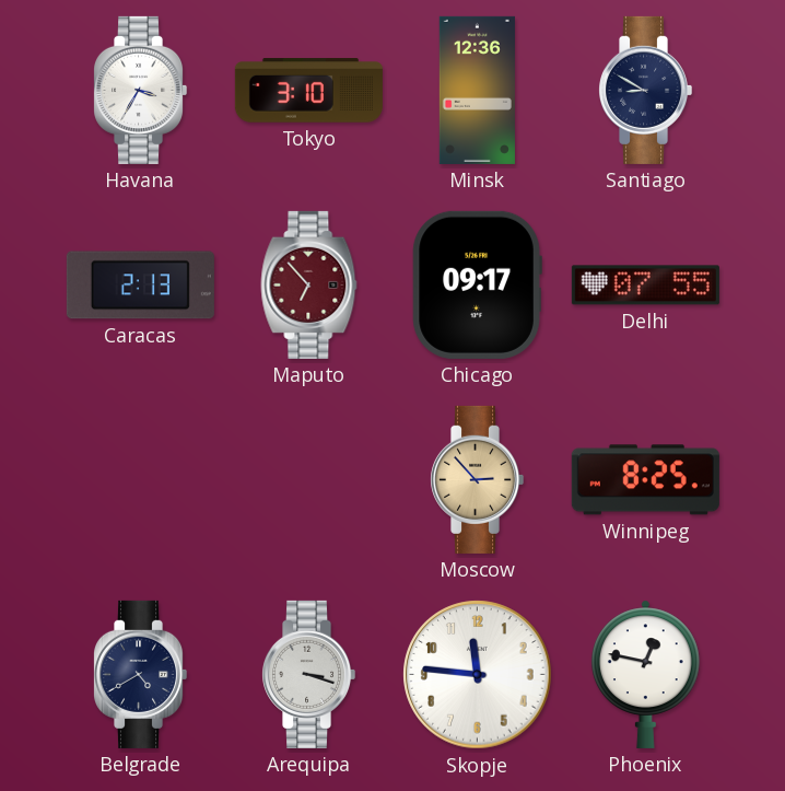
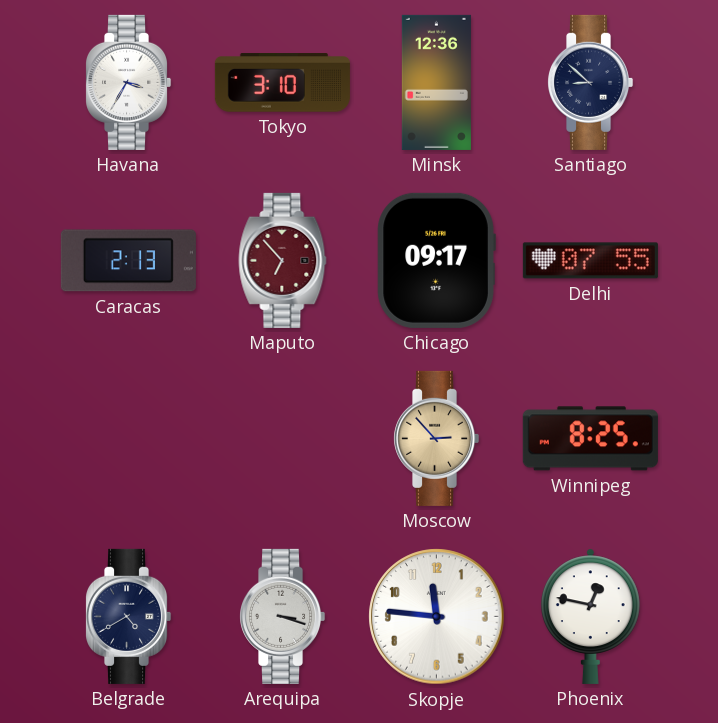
Santiago: 8:50 -> 8:52 (591, 82)
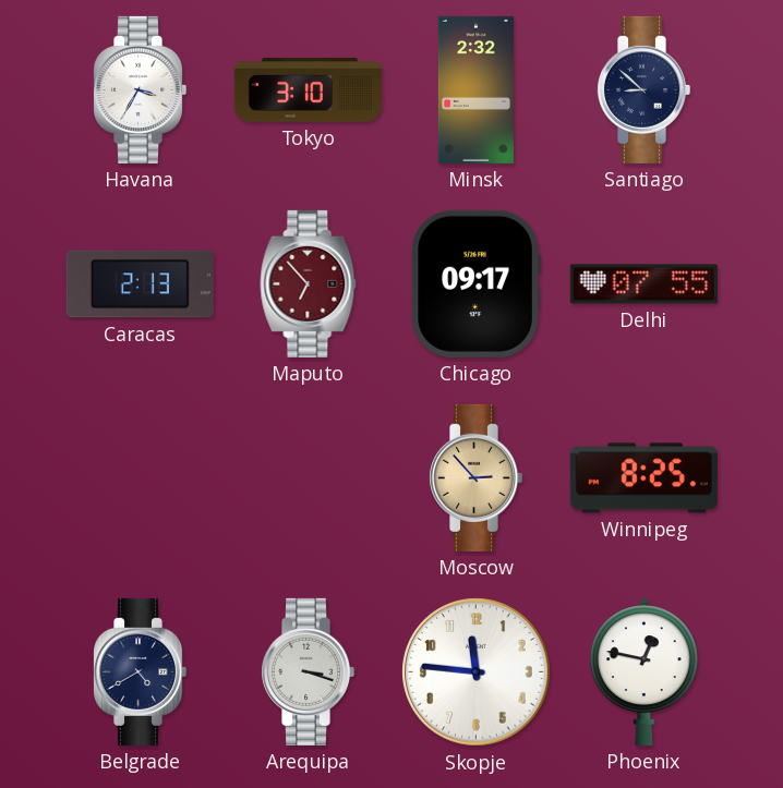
Minsk: 12:36 -> 2:32 (475, 89)
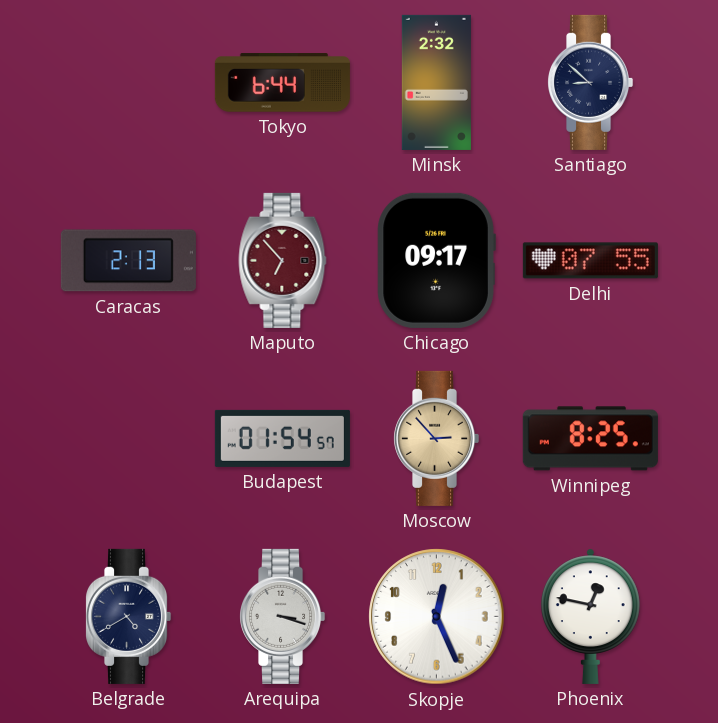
Havana: 3:35 -> none (141, 89)
Tokyo: 3:10 -> 6:44 (282, 83)
Budapest: none -> 01:54 (282, 438)
Skopje: 11:46 -> 12:26 (437, 617)
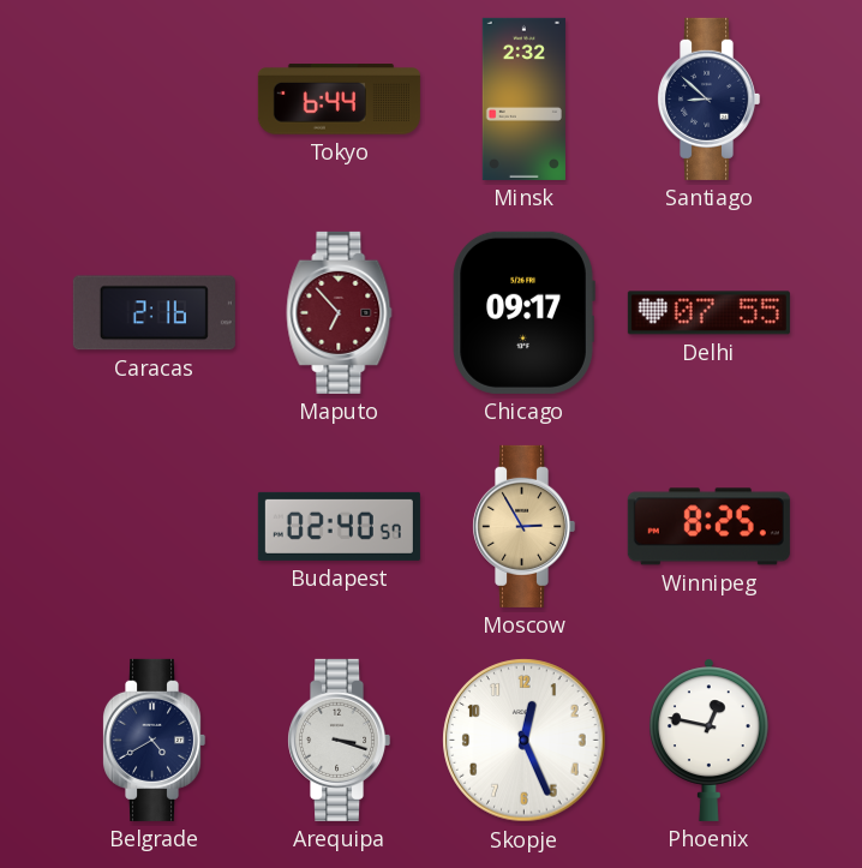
Caracas: 2:13 -> 2:16 (154, 313)
Budapest: 01:54 -> 02:40 (339, 526)
Moscow: 2:53 -> 2:55 (525, 526)
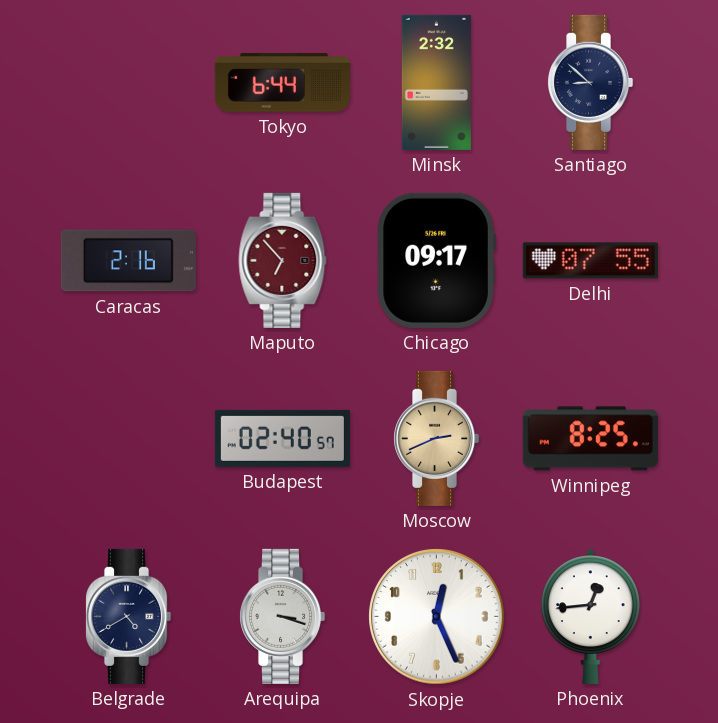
Moscow: 2:55 -> 2:41 (437, 438)
Phoenix: 12:47 -> 12:44 (591, 616)
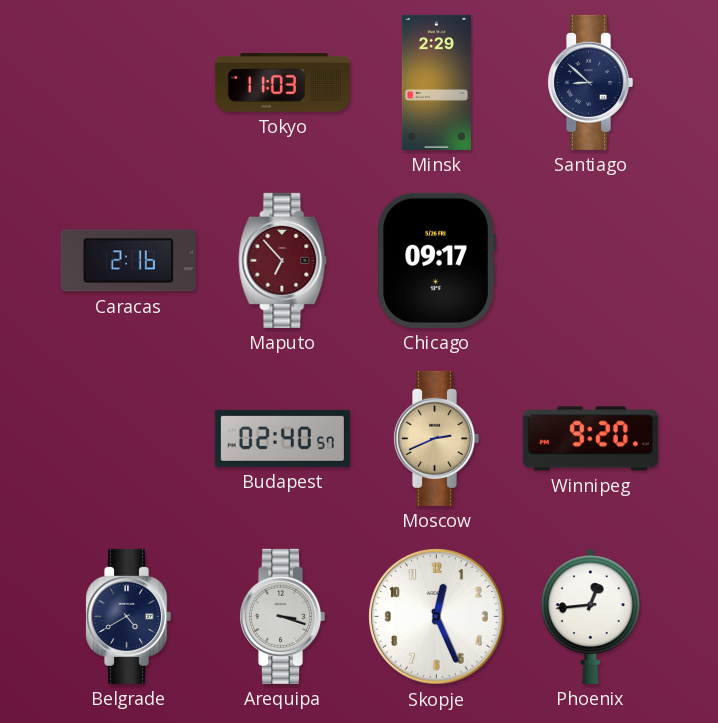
Tokyo: 6:44 -> 11:03 (282, 83)
Minsk: 2:32 -> 2:29 (436, 82)
Delhi: 07:55 -> none (590, 261)
Winnipeg: 8:25 -> 9:20 (590, 439)
